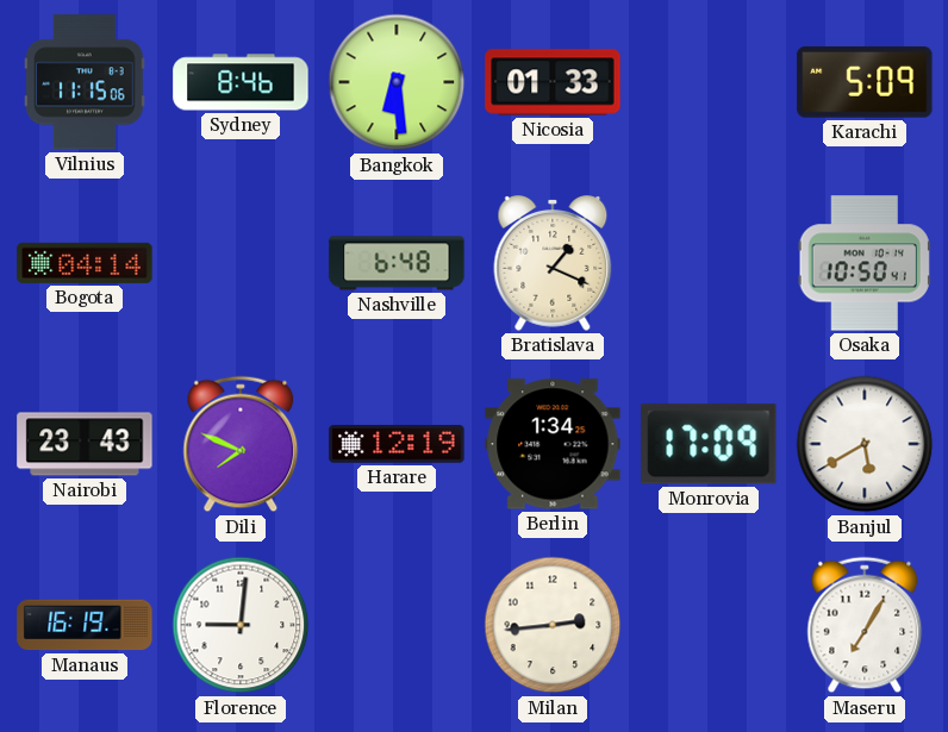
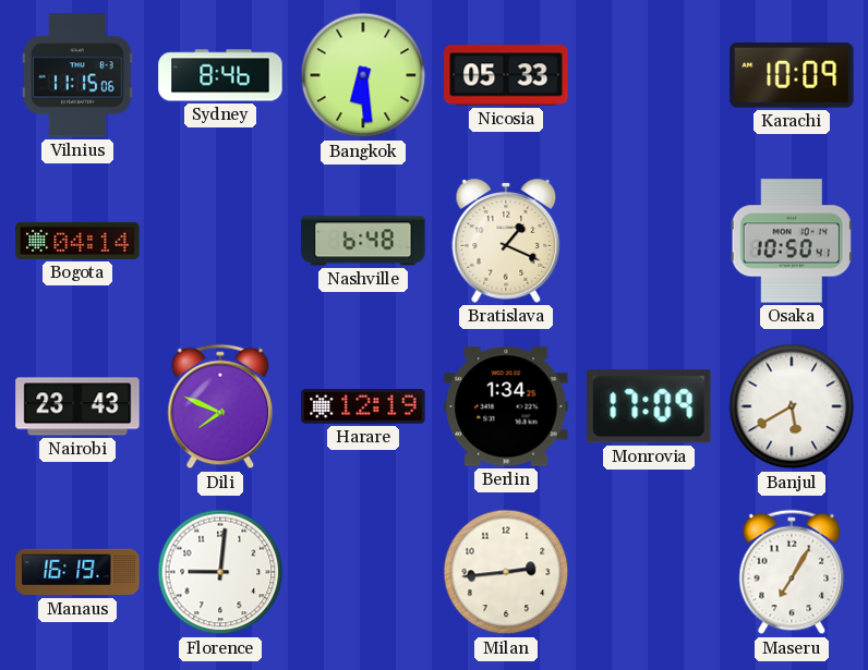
Nicosia: 01:33 -> 05:33 (506, 75)
Karachi: 5:09 -> 10:09 (792, 75)
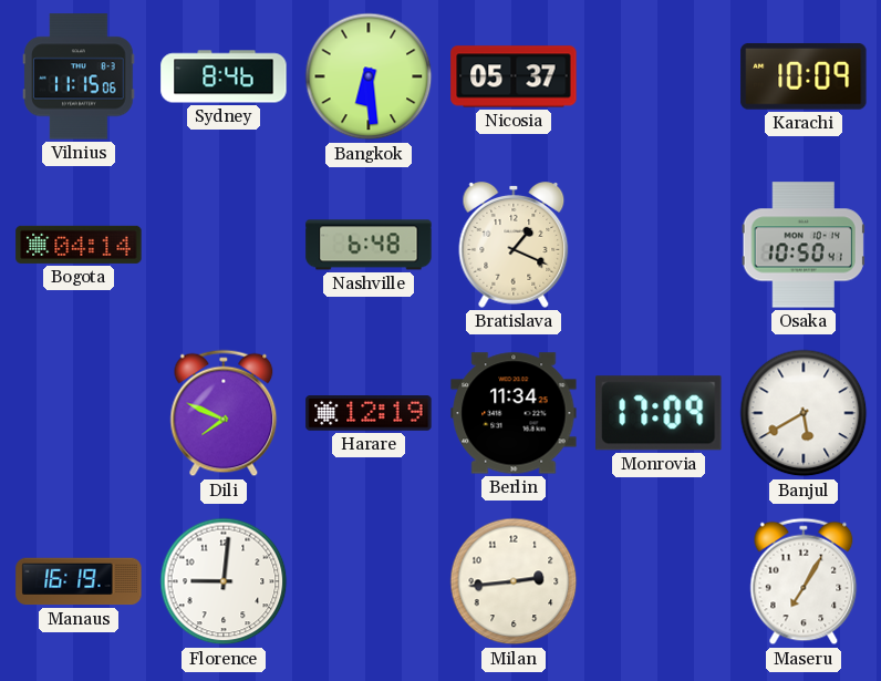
Nicosia: 05:33 -> 05:37 (514, 76)
Nairobi: 23:43 -> none (77, 406)
Berlin: 1:34 -> 11:34 (514, 413)
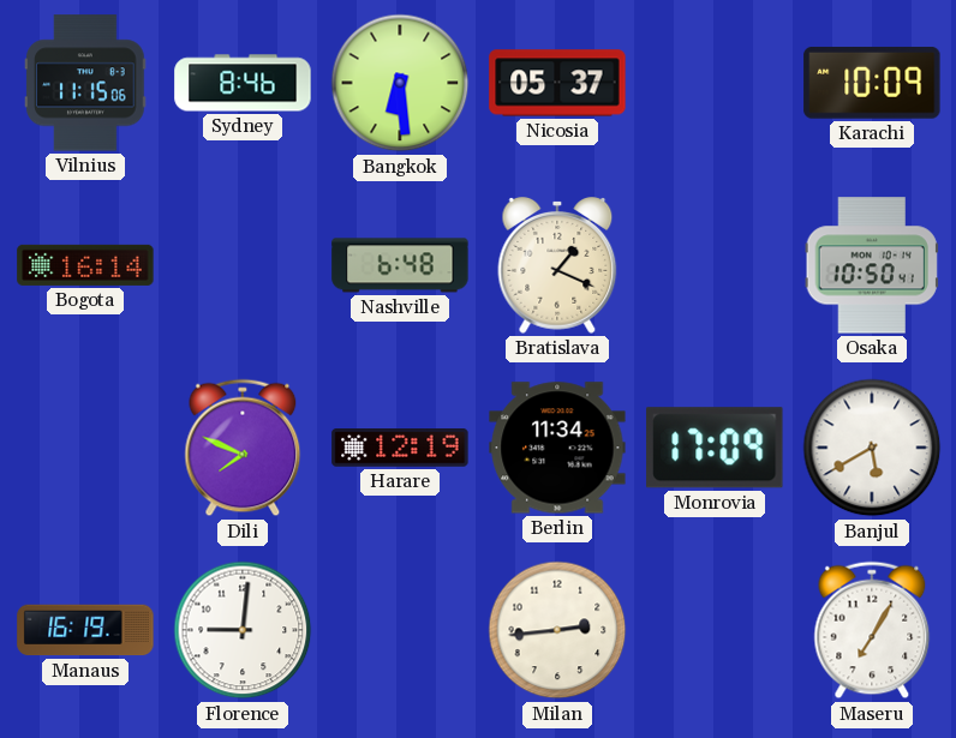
Bogota: 04:14 -> 16:14 (85, 265)
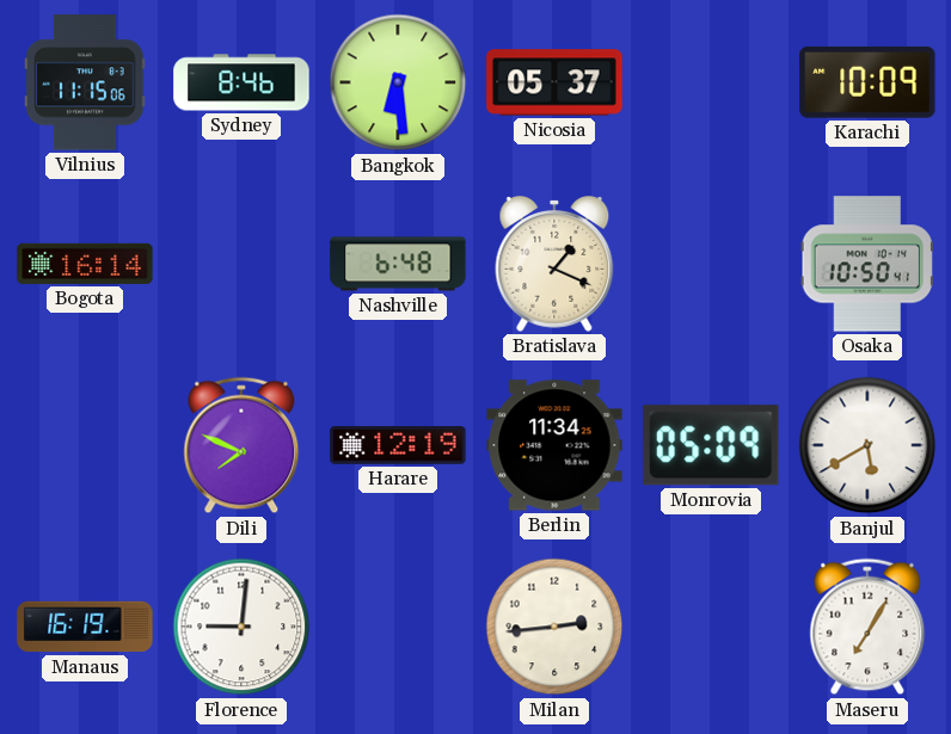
Monrovia: 17:09 -> 05:09 (712, 445)
